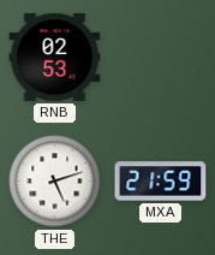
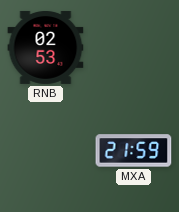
THE: 5:12 -> none (55, 182)
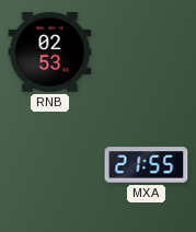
MXA: 21:59 -> 21:55 (147, 165)
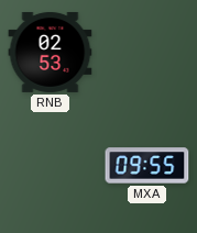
MXA: 21:55 -> 09:55 (147, 166)
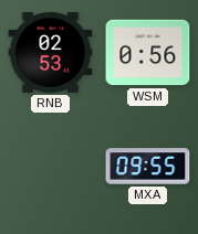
WSM: none -> 0:56 (148, 53)
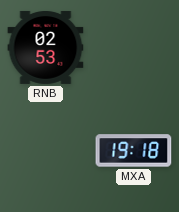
WSM: 0:56 -> none (148, 53)
MXA: 09:55 -> 19:18 (134, 151)
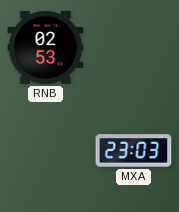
MXA: 19:18 -> 23:03 (134, 151)
